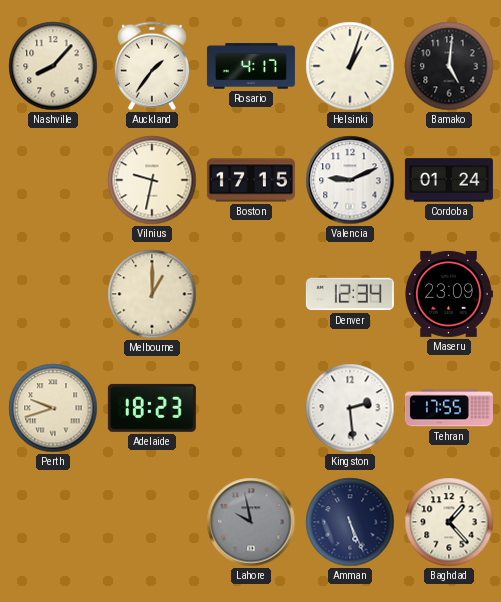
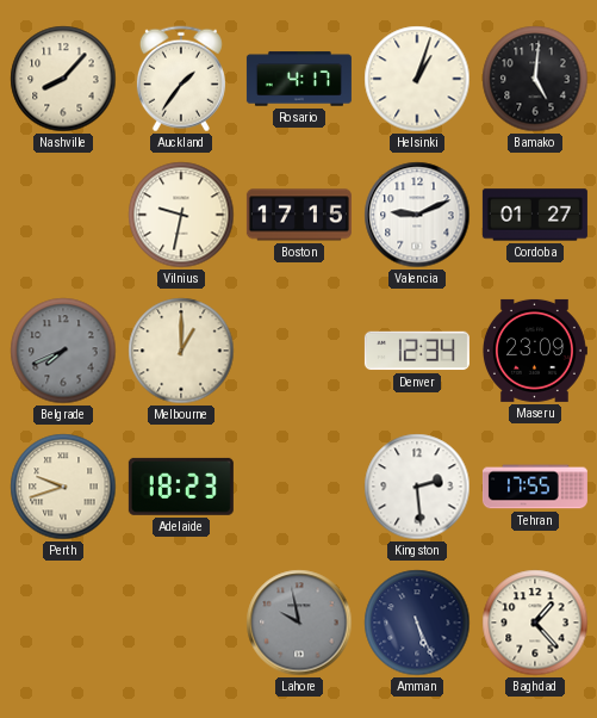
Cordoba: 01:24 -> 01:27 (535, 215)
Belgrade: none -> 7:41 (63, 351)
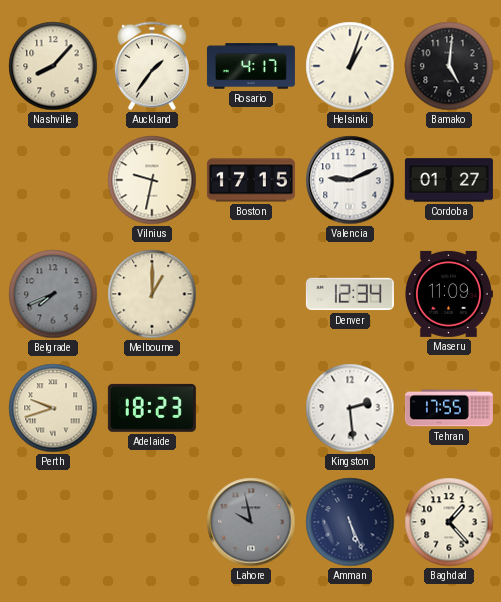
Maseru: 23:09 -> 11:09 (449, 294)
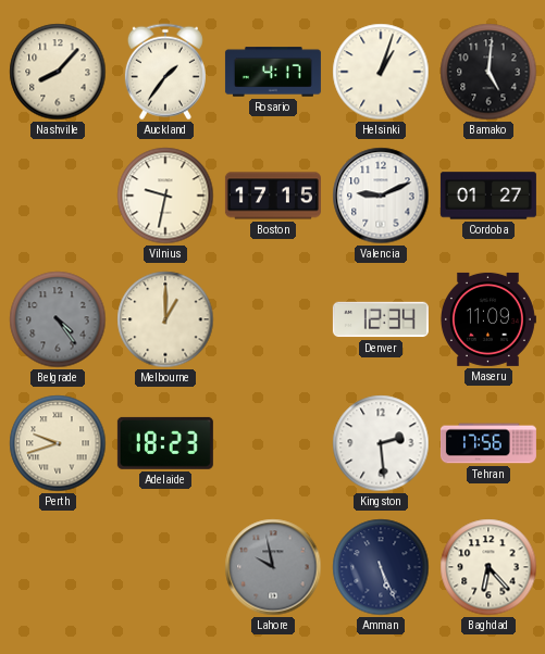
Belgrade: 7:41 -> 4:24 (58, 319)
Tehran: 17:55 -> 17:56 (488, 443)
Baghdad: 1:23 -> 6:23 (488, 567)
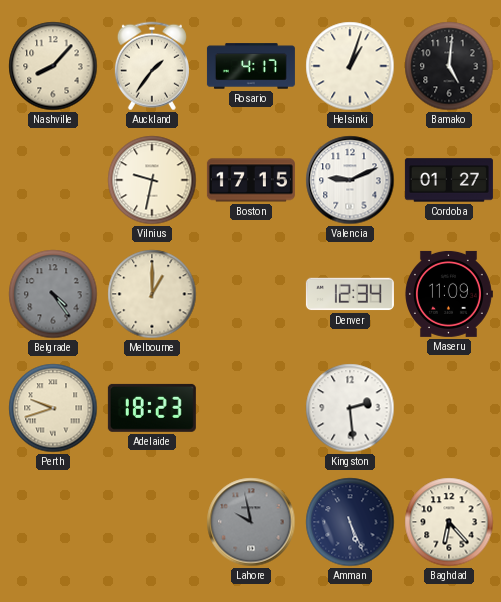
Tehran: 17:56 -> none (488, 443)
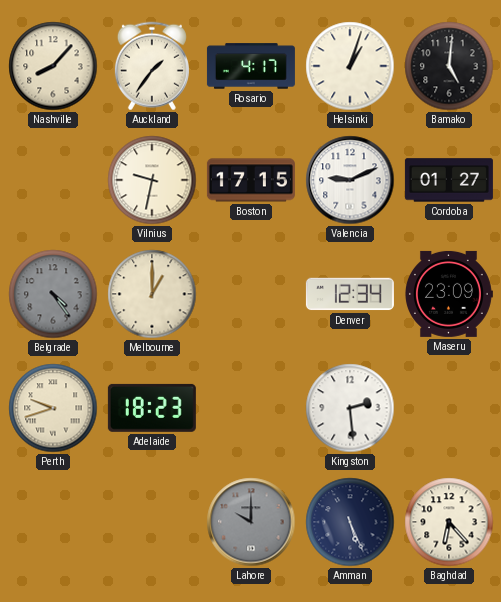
Maseru: 11:09 -> 23:09 (449, 294)
Lahore: 9:58 -> 10:00 (251, 522)
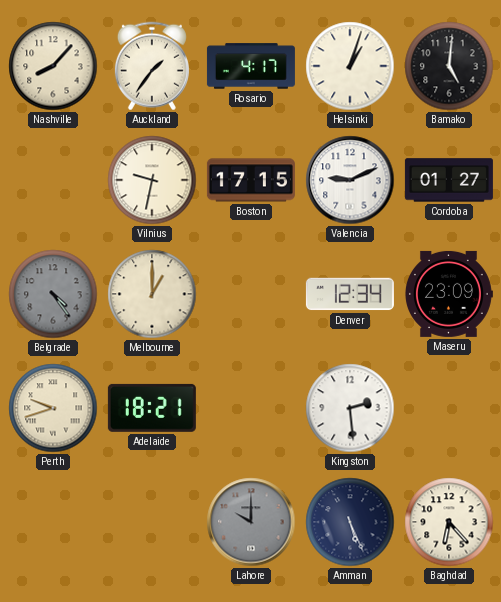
Adelaide: 18:23 -> 18:21 (152, 408)
